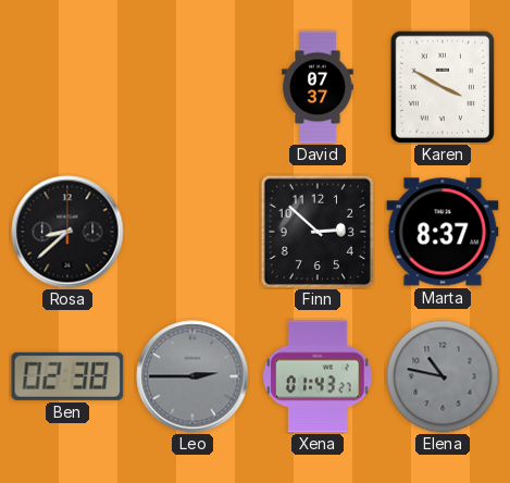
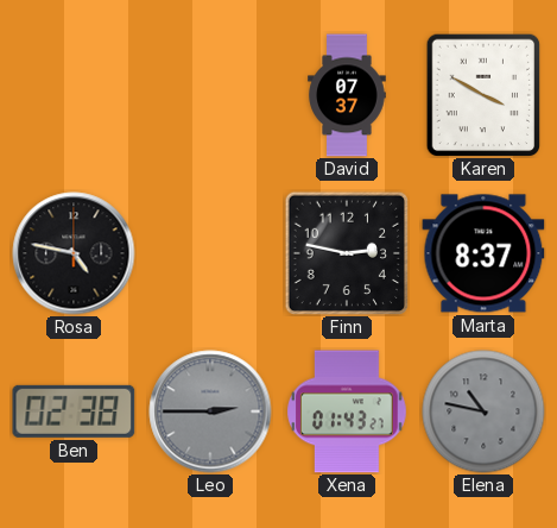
Rosa: 8:38 -> 4:47 (74, 253)
Finn: 2:52 -> 2:47 (346, 252)
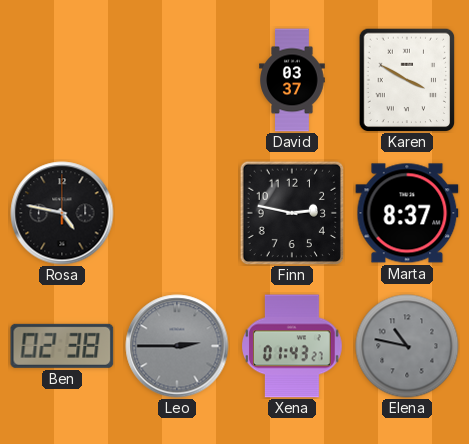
David: 07:37 -> 03:37 (292, 80)
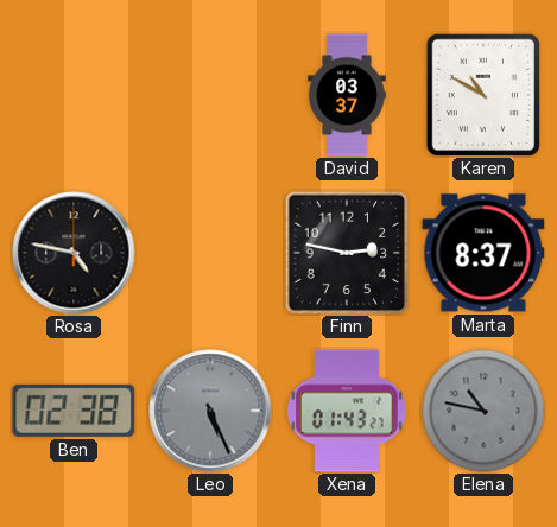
Karen: 3:50 -> 10:50 (483, 95)
Leo: 2:45 -> 5:26 (210, 411)
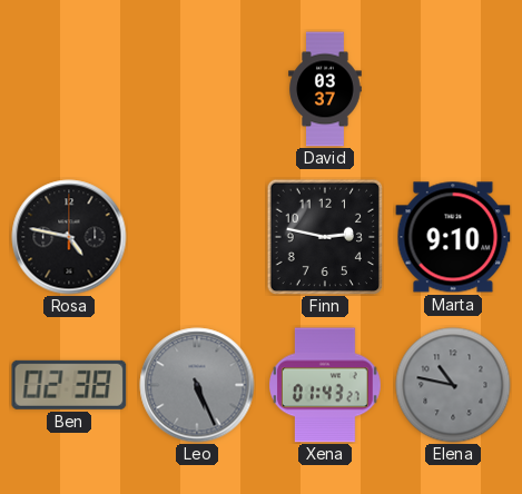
Karen: 10:50 -> none (483, 95)
Marta: 8:37 -> 9:10 (453, 237)
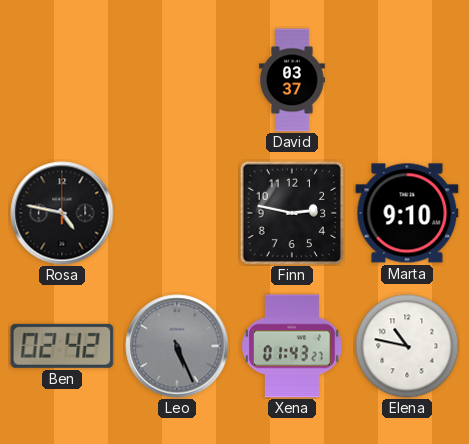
Ben: 02:38 -> 02:42 (62, 346)
Elena dial: grey -> white (407, 346)
